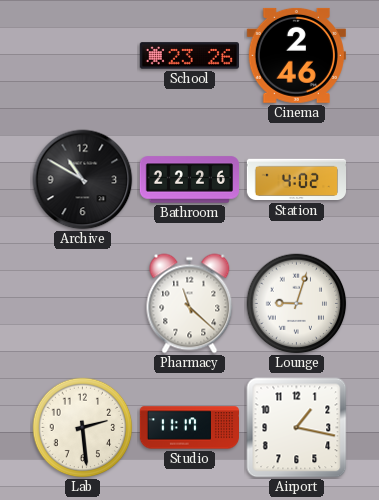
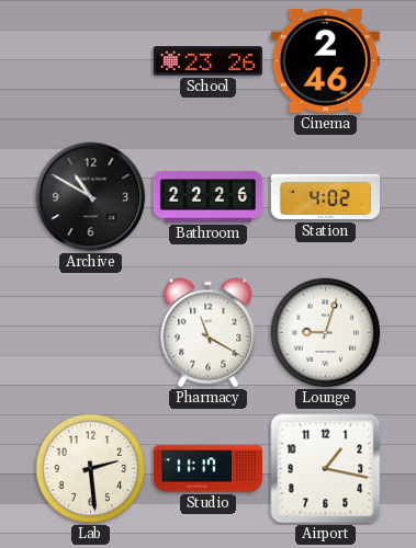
Pharmacy: 11:22 -> 11:20 (209, 333)
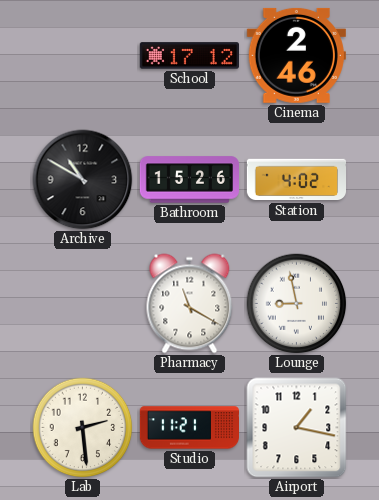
School: 23:26 -> 17:12 (189, 56)
Bathroom: 22:26 -> 15:26 (189, 180)
Lounge: 9:03 -> 8:58 (297, 304)
Studio: 11:17 -> 11:21 (189, 428)
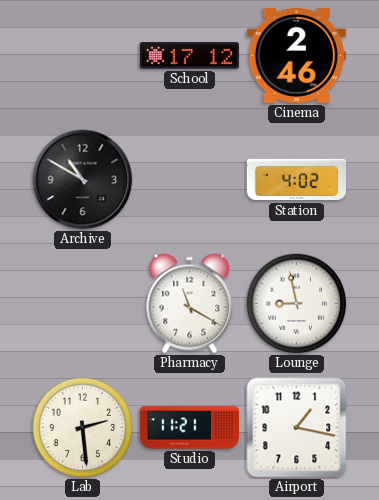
Bathroom: 15:26 -> none (189, 180)
